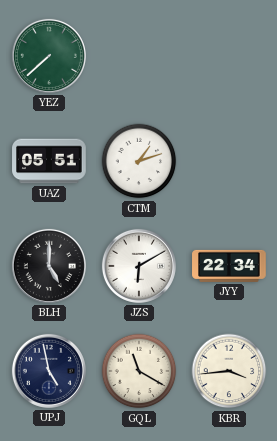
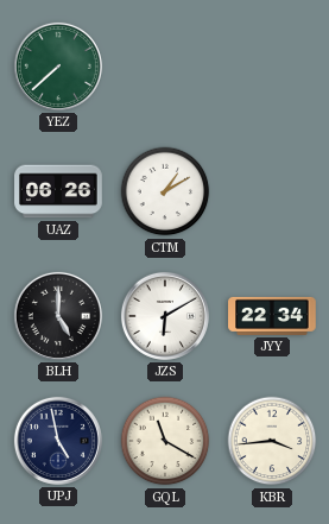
UAZ: 05:51 -> 06:26 (58, 191)
CTM: 1:12 -> 1:10 (165, 191)
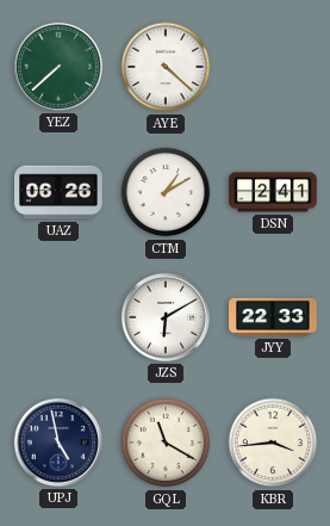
AYE: none -> 4:22 (166, 67)
DSN: none -> 2:41 (273, 192)
BLH: 5:00 -> none (58, 316)
JYY: 22:34 -> 22:33 (273, 317)
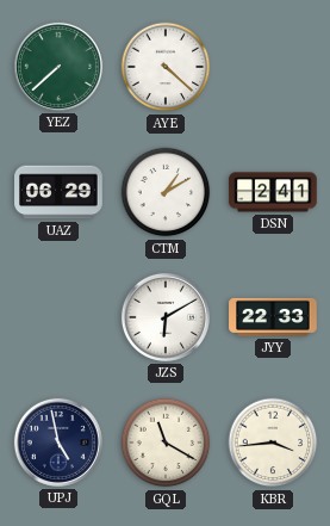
UAZ: 06:26 -> 06:29 (58, 192)
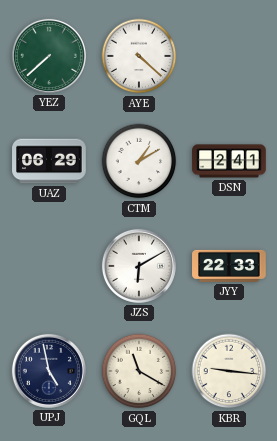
KBR: 3:44 -> 9:16 (229, 371)
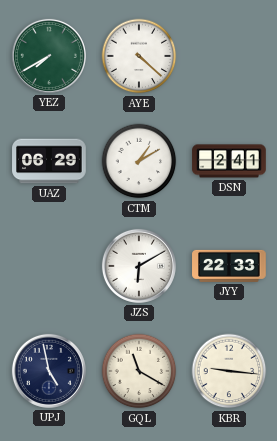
YEZ: 7:38 -> 7:40 (49, 56)
